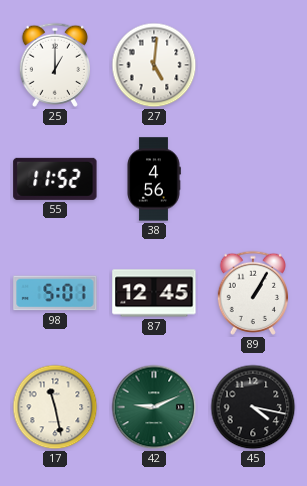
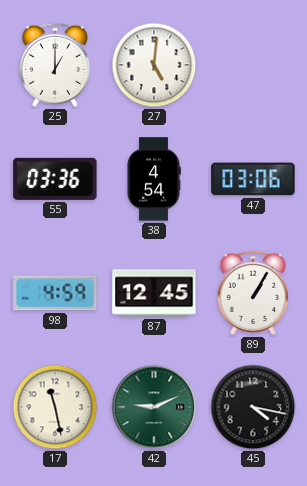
55: 11:52 -> 03:36 (55, 179)
38: 4:56 -> 4:54 (154, 179)
47: none -> 03:06 (253, 179)
98: 5:01 -> 4:59 (55, 293)
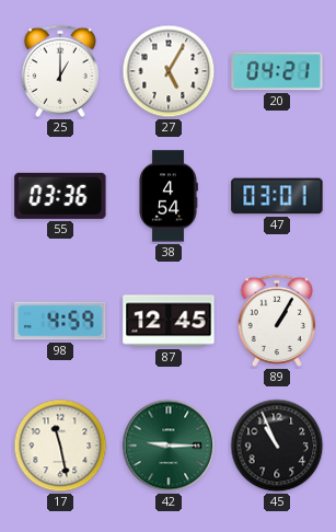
27: 5:01 -> 5:05 (169, 71)
20: none -> 04:21 (277, 71)
47: 03:06 -> 03:01 (277, 196)
42: 9:11 -> 9:15 (169, 446)
45: 4:17 -> 10:56 (277, 446)
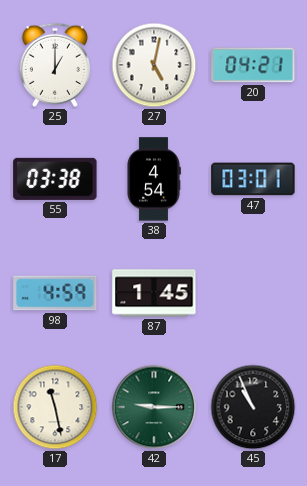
27: 5:05 -> 5:02 (154, 65)
55: 03:36 -> 03:38 (55, 179)
87: 12:45 -> 1:45 (154, 293)
89: 1:05 -> none (276, 321)
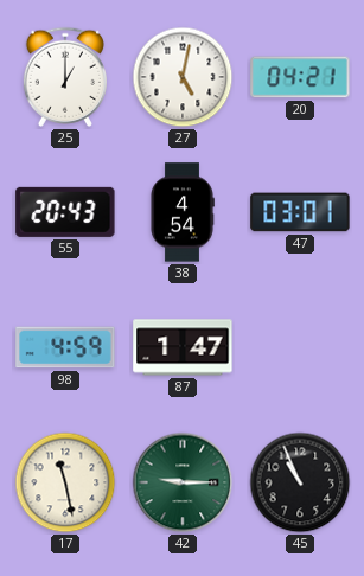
55: 03:38 -> 20:43 (65, 212)
87: 1:45 -> 1:47 (183, 347)
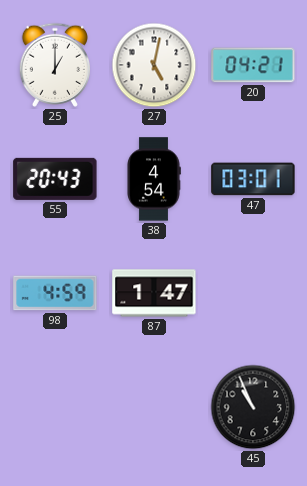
17: 11:28 -> none (65, 482)
42: 9:15 -> none (183, 482)
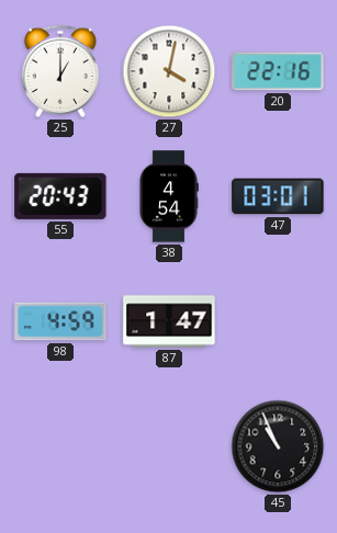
27: 5:02 -> 4:02 (169, 71)
20: 04:21 -> 22:16 (278, 71)
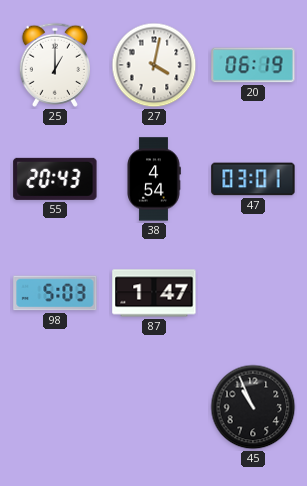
20: 22:16 -> 06:19 (253, 65)
98: 4:59 -> 5:03 (55, 293)
